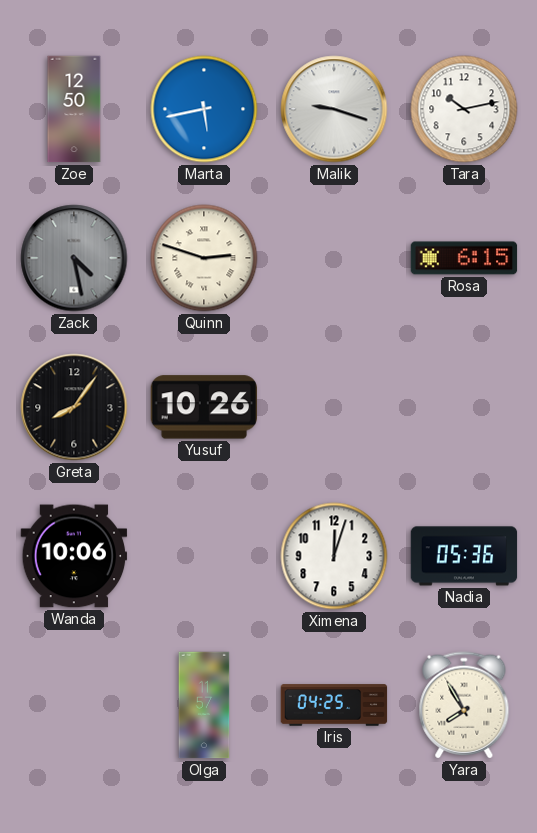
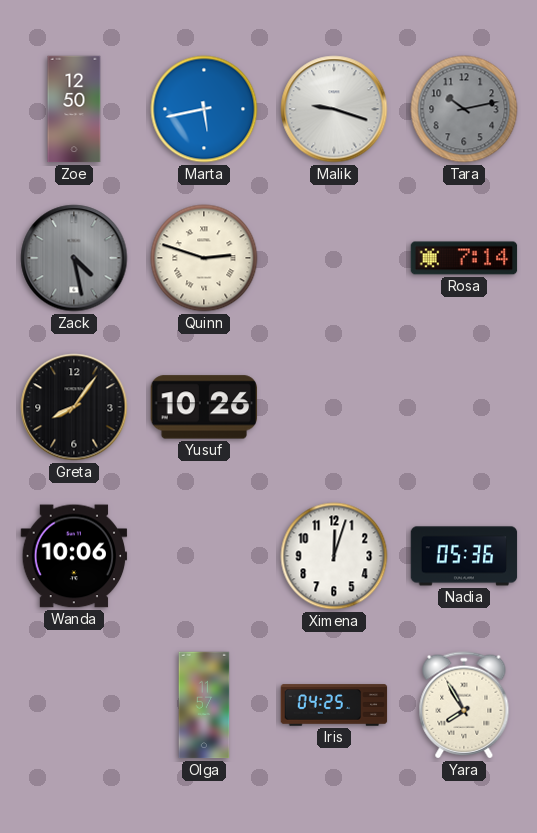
Tara dial: white -> grey (464, 109)
Rosa: 6:15 -> 7:14 (464, 258)
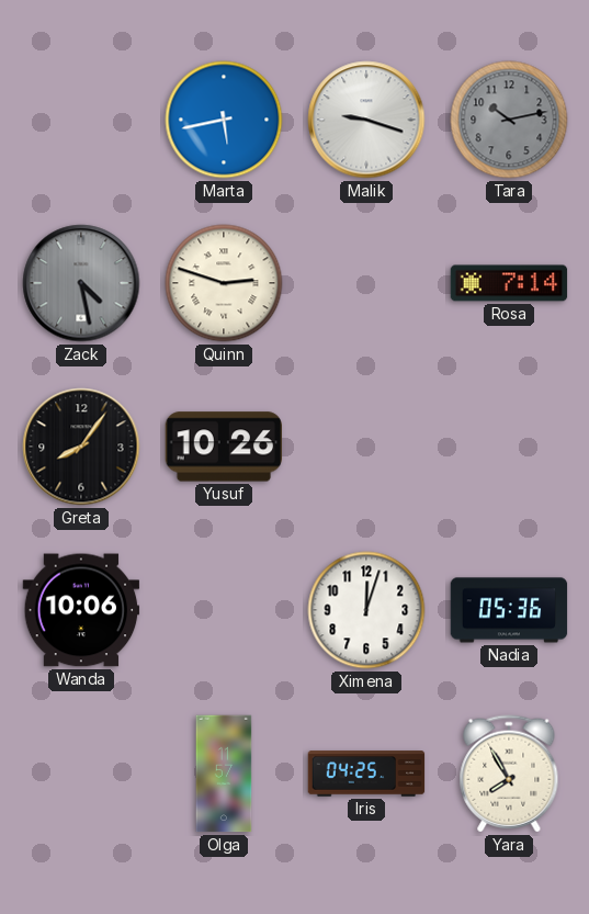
Zoe: 12:50 -> none (74, 109)
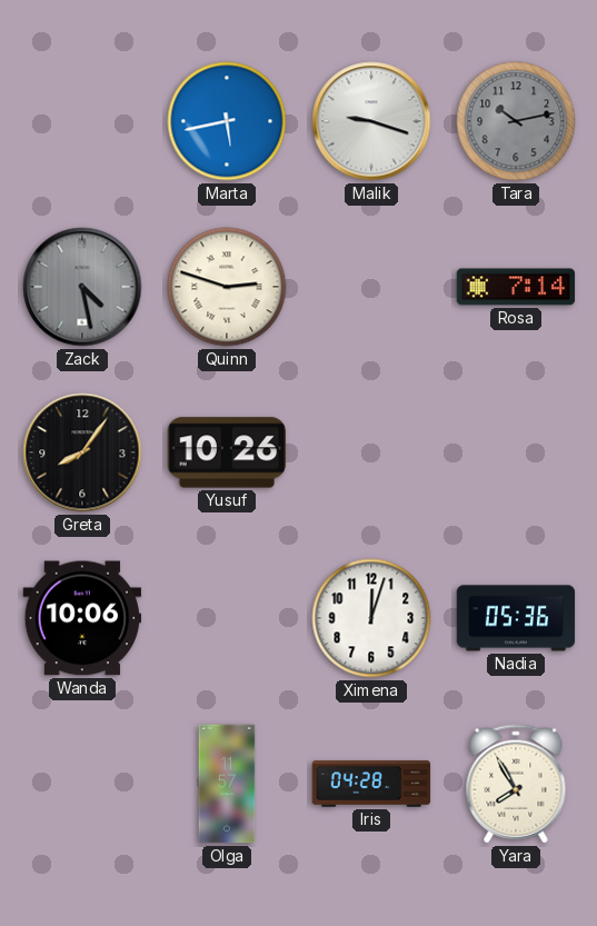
Iris: 04:25 -> 04:28 (371, 784)
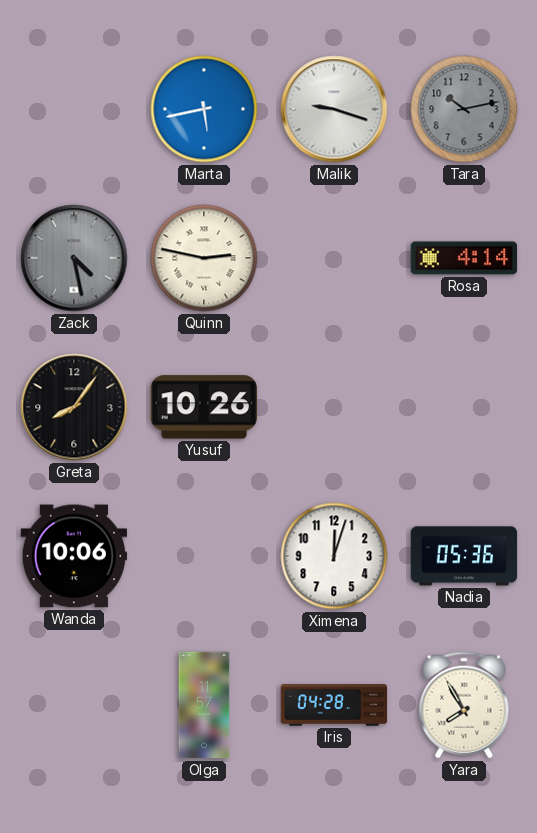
Quinn: 2:48 -> 2:47 (204, 258)
Rosa: 7:14 -> 4:14 (464, 258)
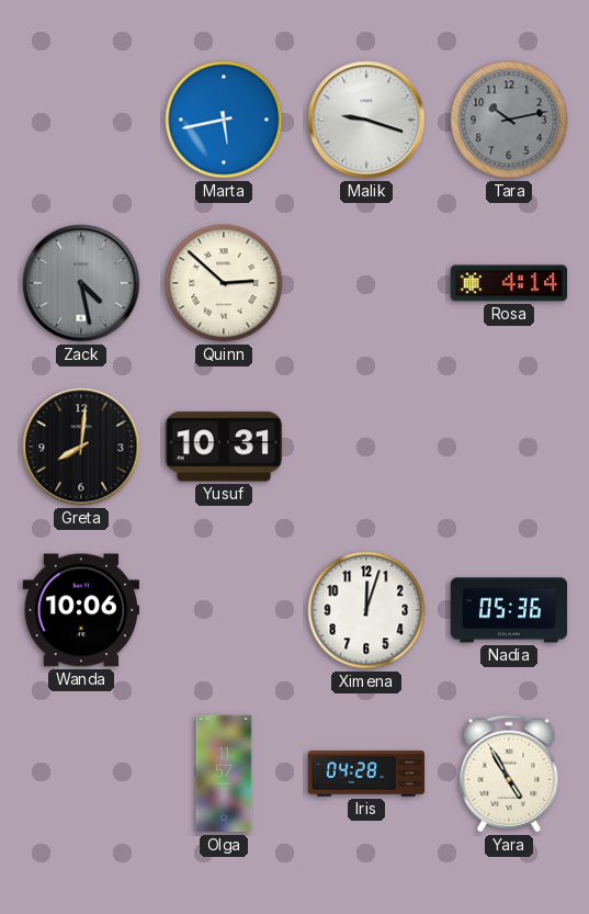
Quinn: 2:47 -> 2:52 (224, 283)
Greta: 8:06 -> 8:01 (81, 447)
Yusuf: 10:26 -> 10:31 (224, 447)
Yara: 7:55 -> 4:55 (509, 774)
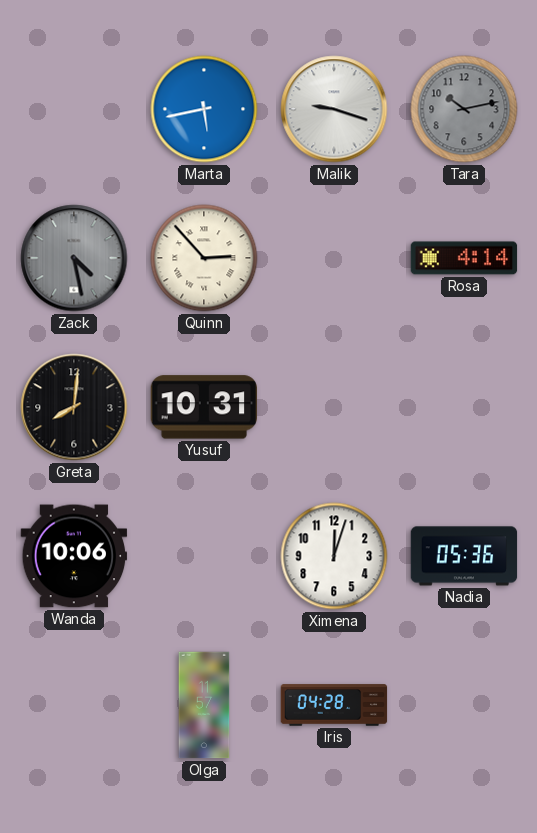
Quinn: 2:52 -> 2:53 (204, 258)
Yara: 4:55 -> none (509, 774)
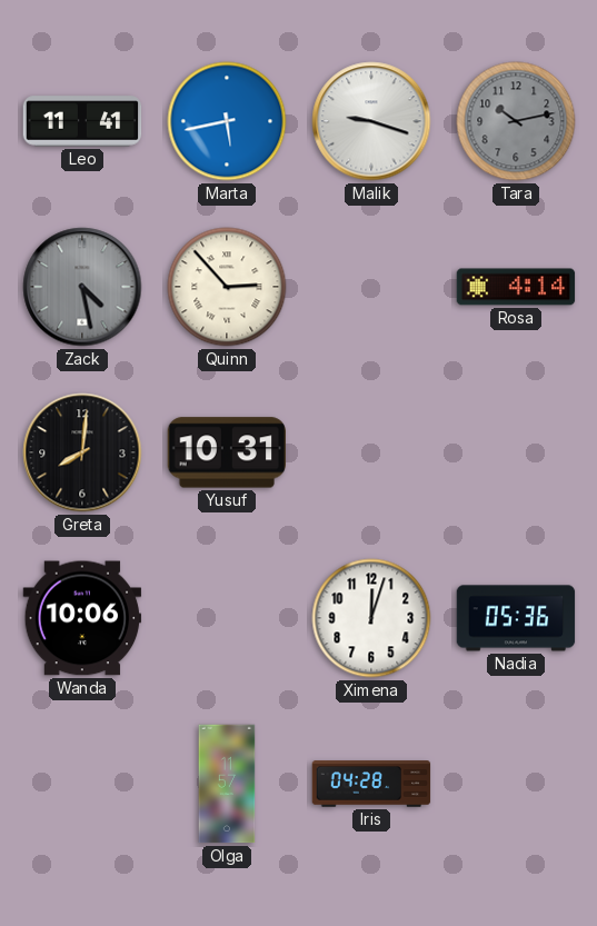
Leo: none -> 11:41 (82, 121)
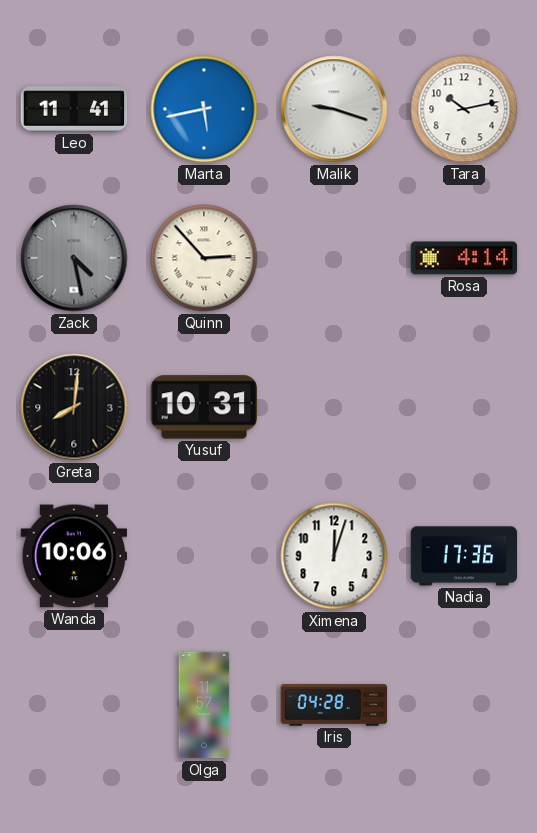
Tara dial: grey -> white (464, 109)
Nadia: 05:36 -> 17:36 (464, 556)
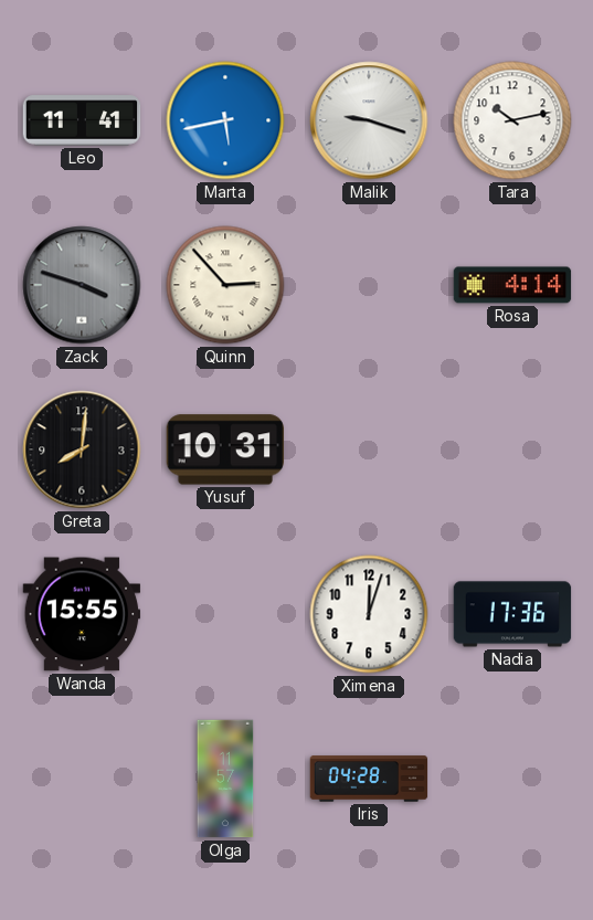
Zack: 4:28 -> 3:48 (82, 285)
Wanda: 10:06 -> 15:55 (82, 614)
